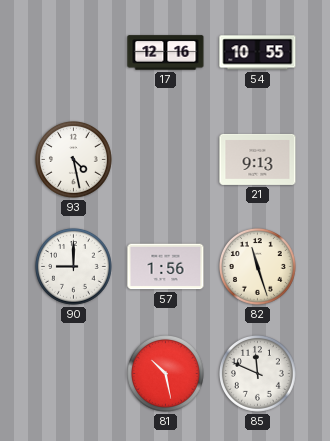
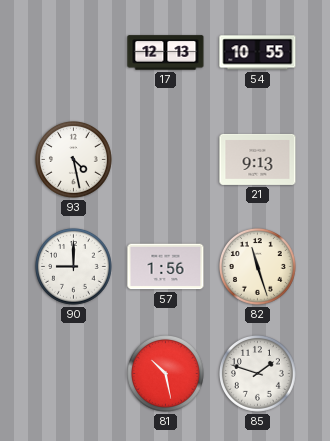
17: 12:16 -> 12:13 (166, 53)
85: 11:49 -> 1:48 (258, 374)
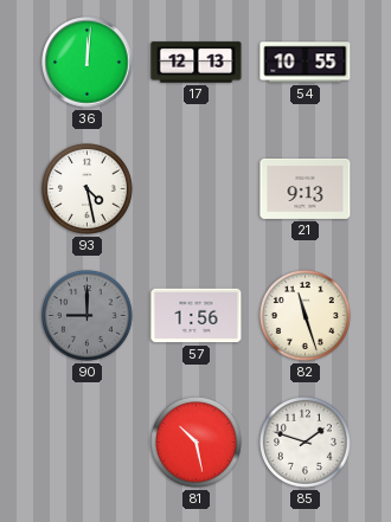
36: none -> 12:01 (88, 63)
90 dial: white -> grey (88, 316)
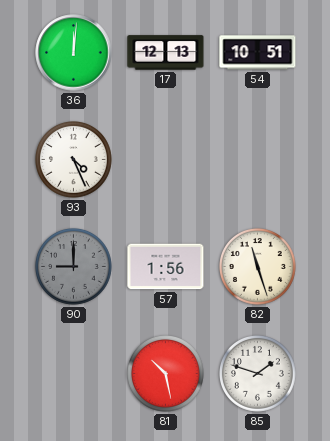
54: 10:55 -> 10:51 (258, 53)
93: 4:28 -> 4:26 (74, 160)
21: 9:13 -> none (306, 188)
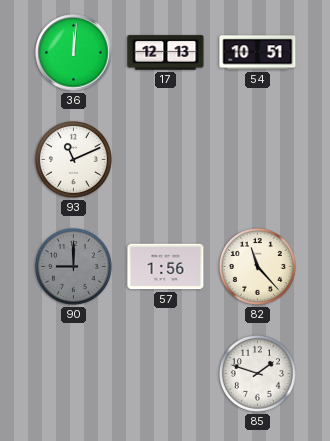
93: 4:26 -> 11:11 (74, 160)
82: 11:27 -> 11:23 (258, 267)
81: 10:28 -> none (166, 374)
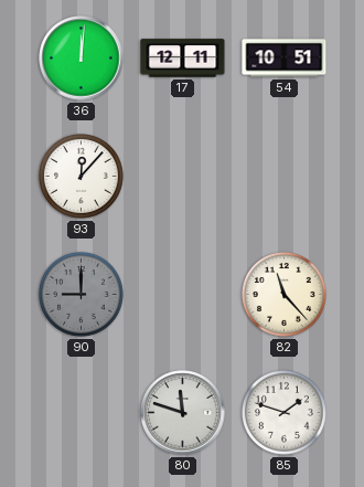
17: 12:13 -> 12:11 (183, 59)
93: 11:11 -> 12:07 (82, 177)
57: 1:56 -> none (166, 267)
80: none -> 11:48 (183, 413)
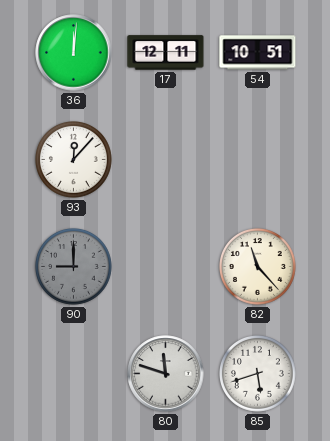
85: 1:48 -> 5:42 (258, 374)
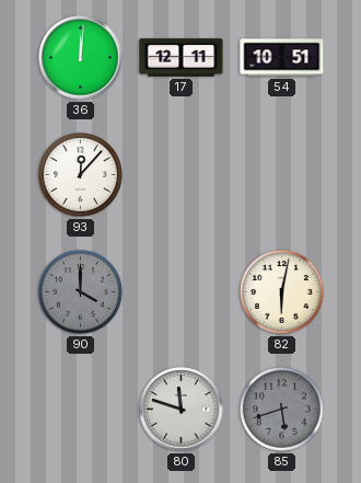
90: 9:00 -> 4:00 (81, 292)
82: 11:23 -> 6:02 (282, 292)
85 dial: white -> grey (282, 410)
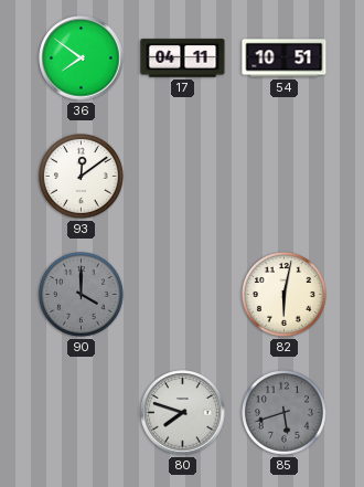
36: 12:01 -> 7:51 (82, 59)
17: 12:11 -> 04:11 (183, 59)
93: 12:07 -> 12:09 (82, 177)
80: 11:48 -> 7:48 (183, 413)
